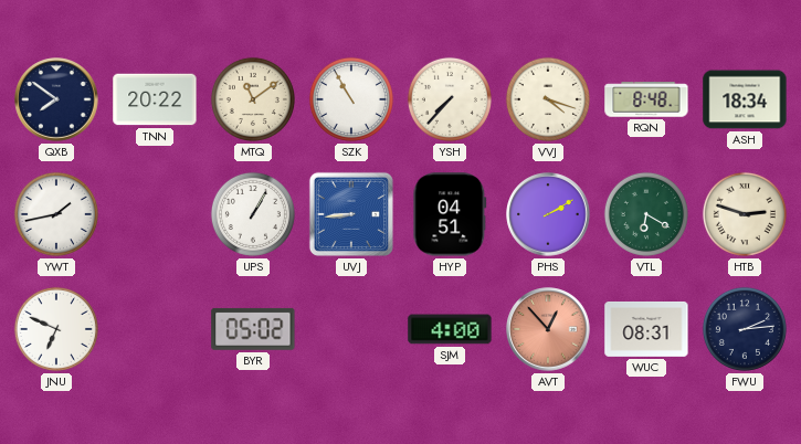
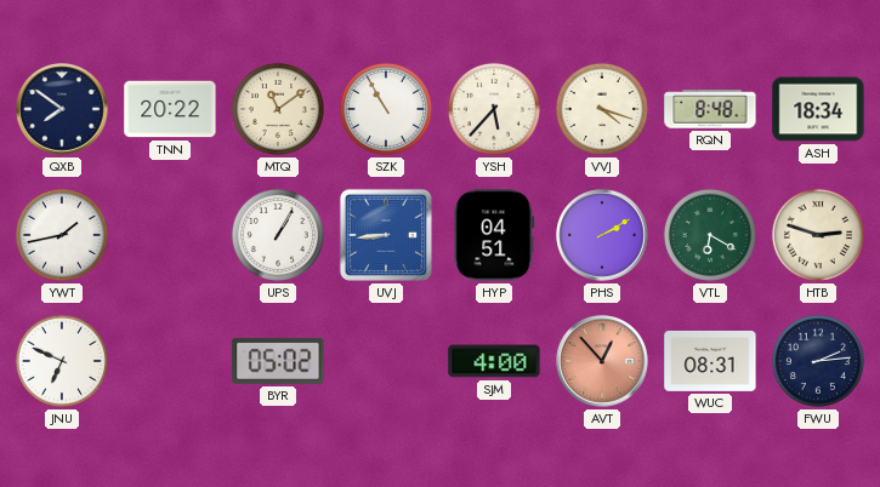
YSH: 7:37 -> 5:37 (494, 109)
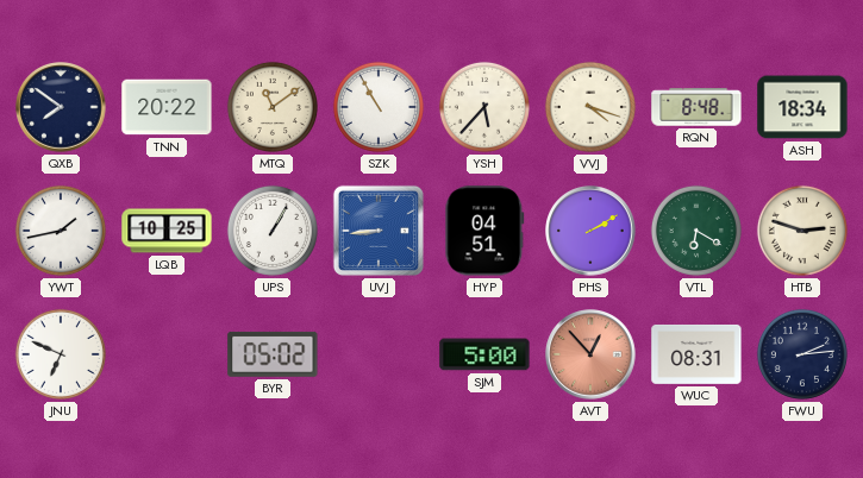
LQB: none -> 10:25 (167, 231)
SJM: 4:00 -> 5:00 (484, 354)
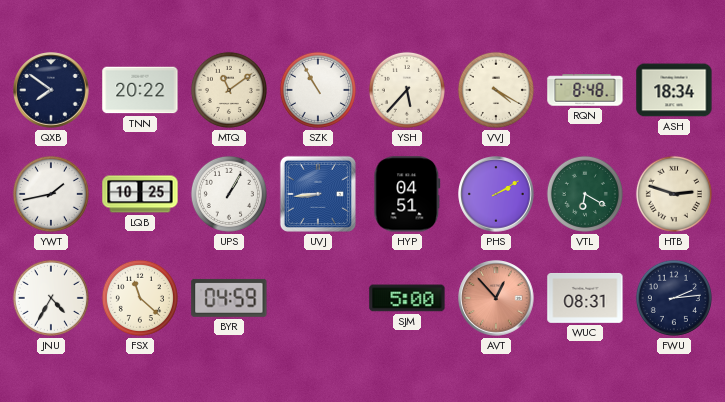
VVJ: 4:18 -> 4:20 (496, 90)
JNU: 6:49 -> 4:35 (51, 298)
FSX: none -> 11:22 (140, 298)
BYR: 05:02 -> 04:59 (229, 298)
